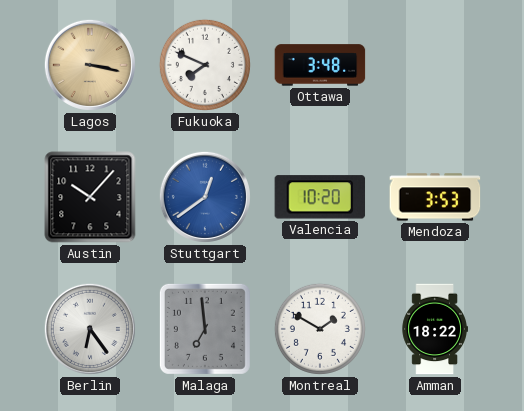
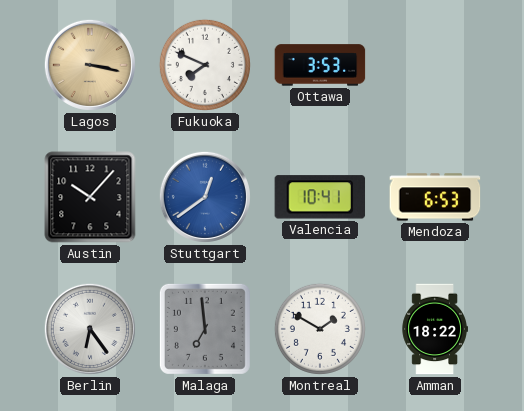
Ottawa: 3:48 -> 3:53 (320, 65)
Valencia: 10:20 -> 10:41 (320, 197)
Mendoza: 3:53 -> 6:53 (435, 197)
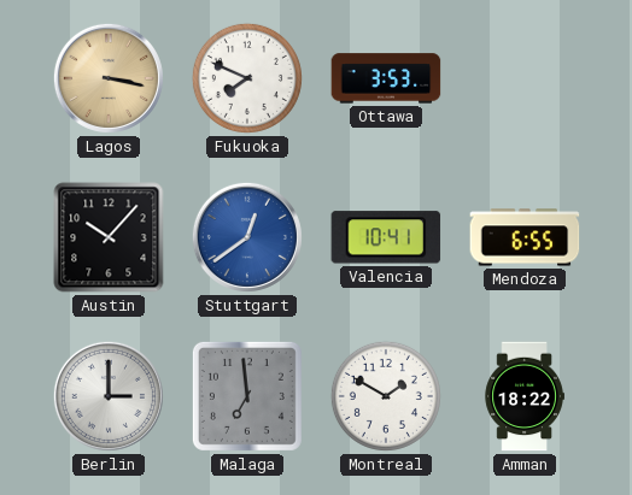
Mendoza: 6:53 -> 6:55 (525, 237)
Berlin: 6:24 -> 3:00 (109, 396)
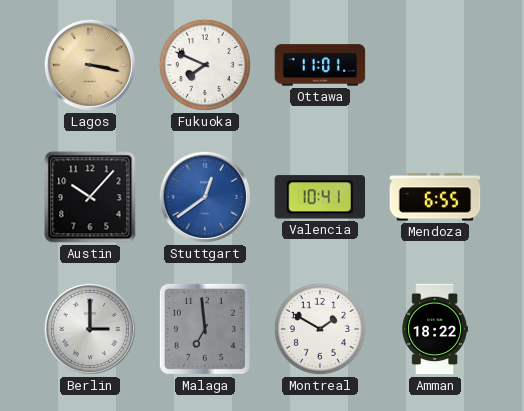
Ottawa: 3:53 -> 11:01 (320, 65)
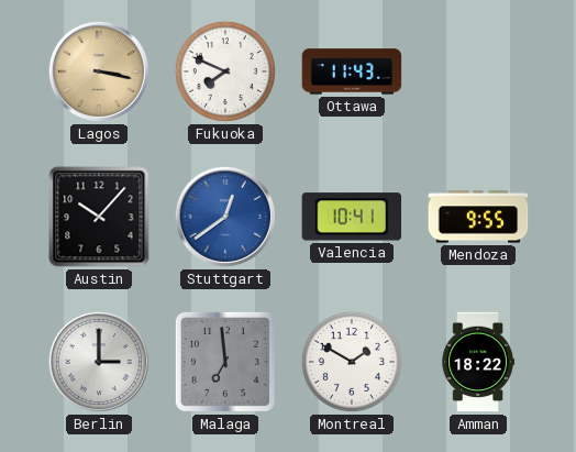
Ottawa: 11:01 -> 11:43 (352, 71)
Mendoza: 6:55 -> 9:55 (478, 217)
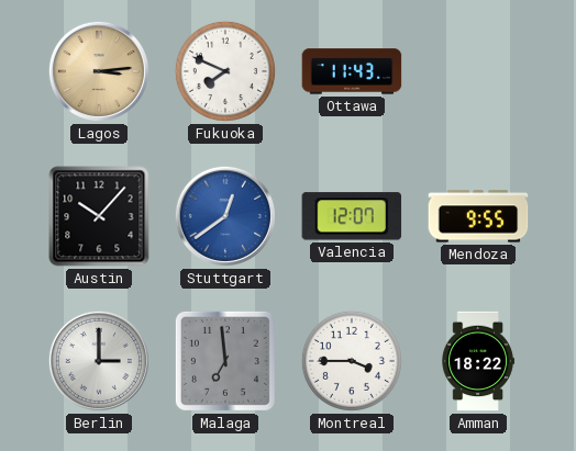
Lagos: 3:17 -> 3:14 (99, 71)
Valencia: 10:41 -> 12:07 (352, 216)
Montreal: 1:50 -> 3:45 (352, 361)
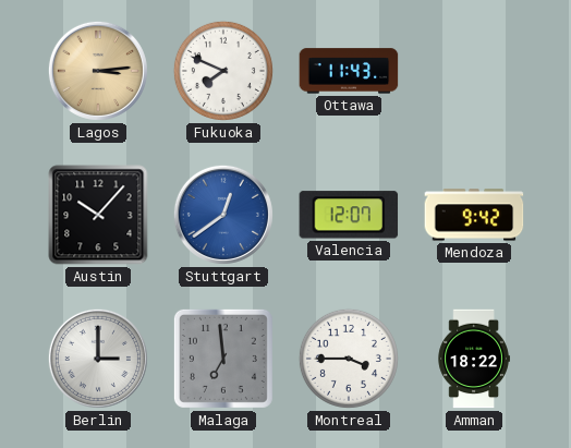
Mendoza: 9:55 -> 9:42 (474, 215)
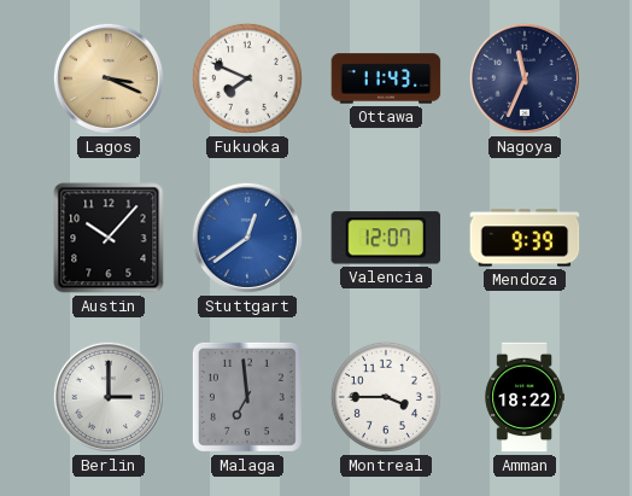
Lagos: 3:14 -> 3:19 (109, 78)
Nagoya: none -> 11:34 (525, 78)
Mendoza: 9:42 -> 9:39 (525, 238)
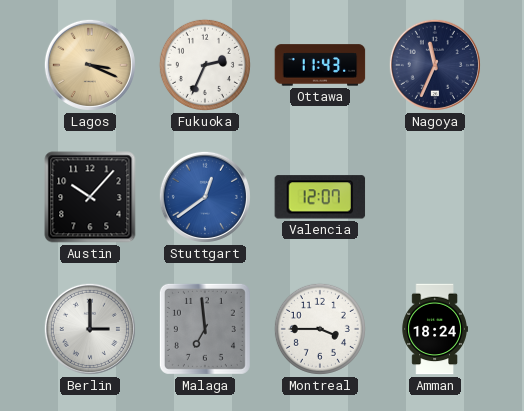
Fukuoka: 7:49 -> 2:34 (205, 65)
Mendoza: 9:39 -> none (525, 238)
Amman: 18:22 -> 18:24 (435, 329)
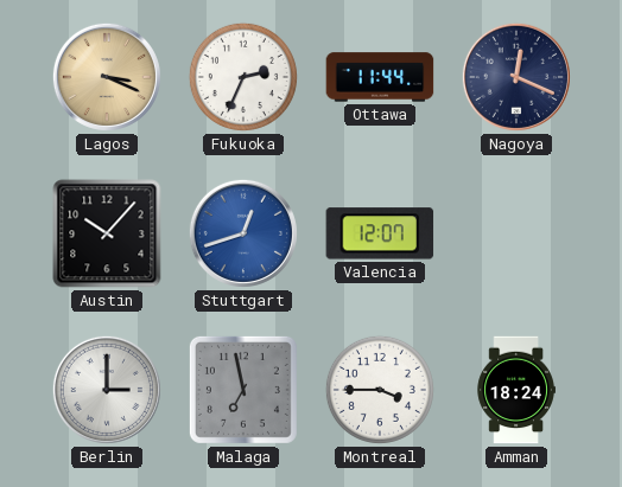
Ottawa: 11:43 -> 11:44 (380, 77)
Nagoya: 11:34 -> 12:19 (516, 77)
Stuttgart: 12:39 -> 12:42 (243, 233)
Malaga: 6:59 -> 6:58 (243, 390)
